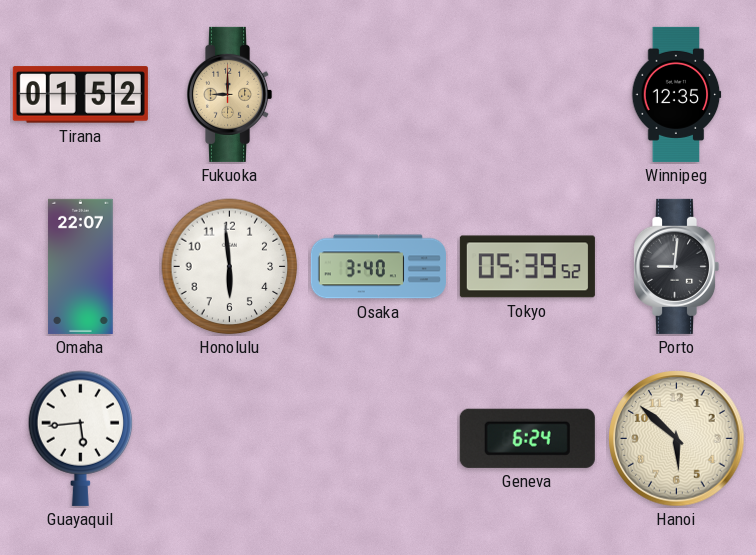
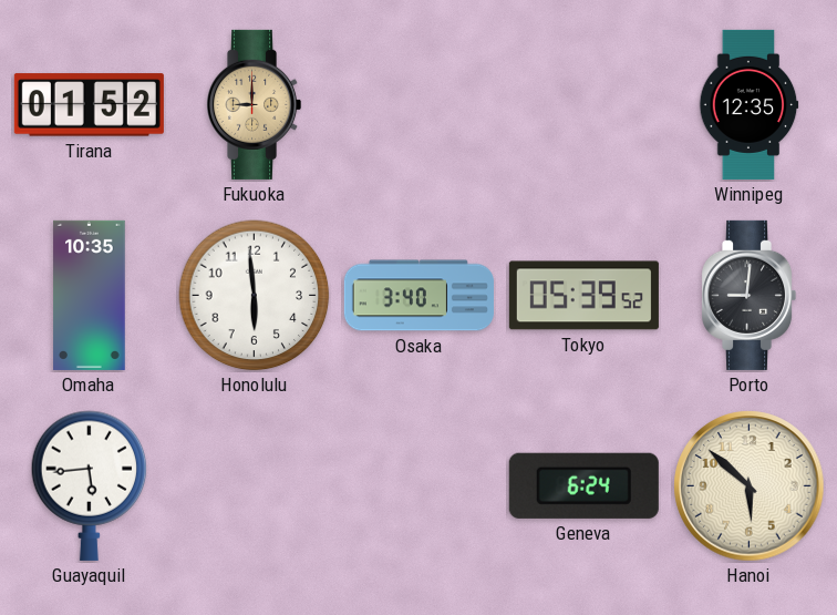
Omaha: 22:07 -> 10:35 (90, 295)
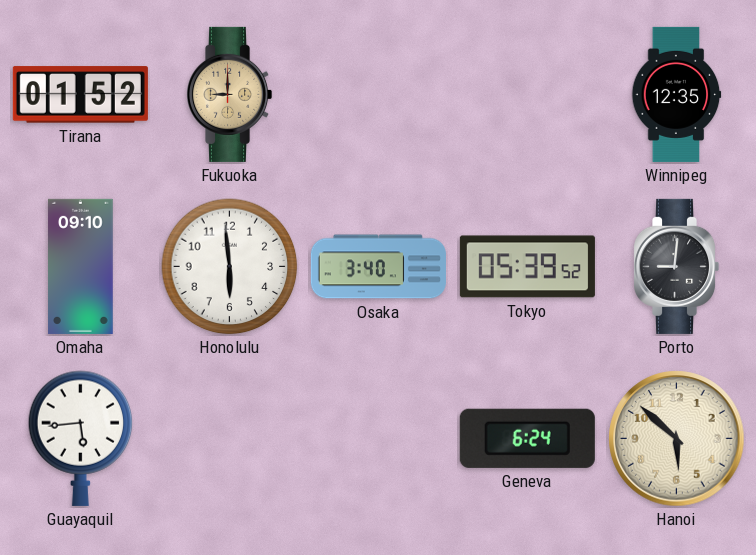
Omaha: 10:35 -> 09:10 (81, 266)
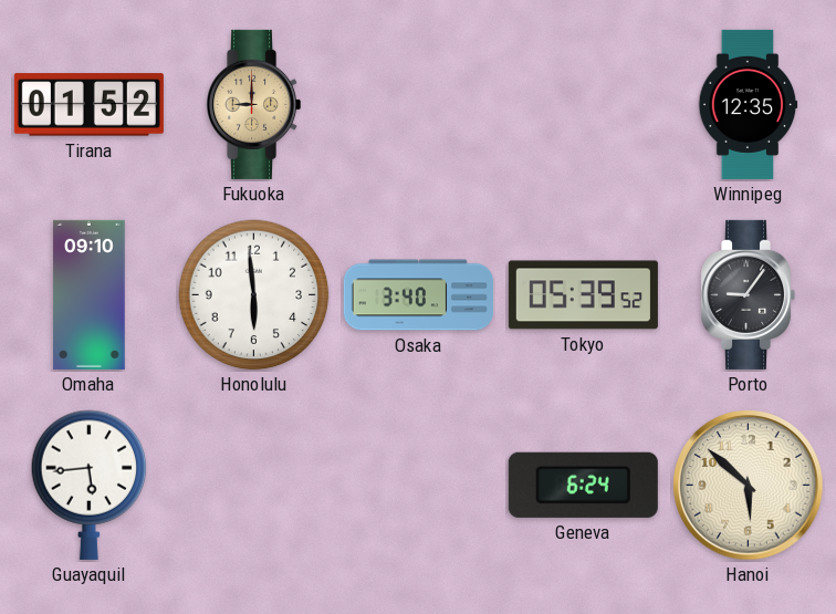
Porto: 9:01 -> 9:06 (749, 294)
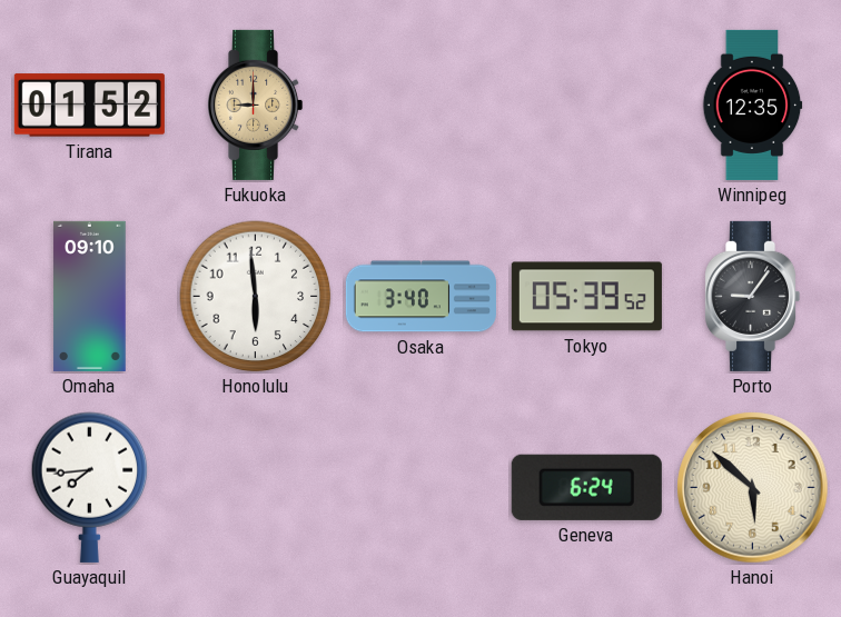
Guayaquil: 5:44 -> 7:44 (90, 487)
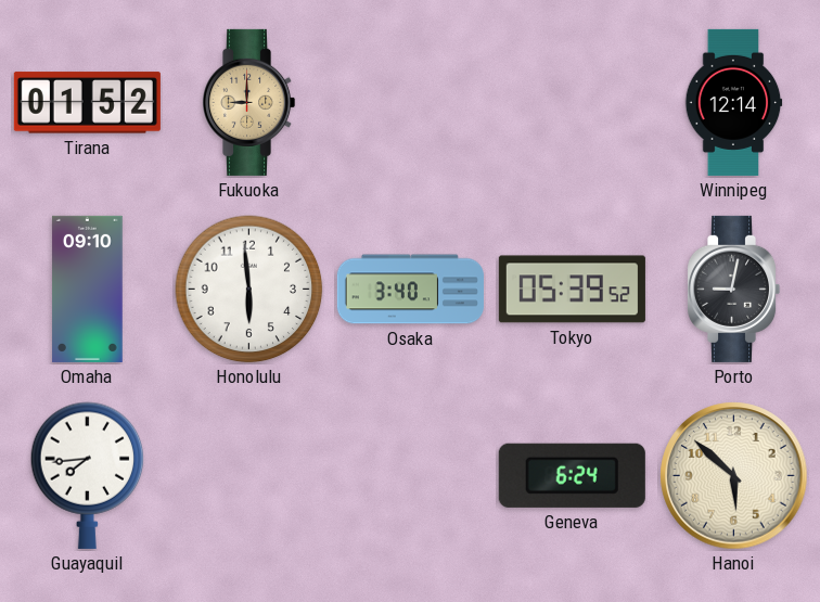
Winnipeg: 12:35 -> 12:14 (733, 102)
Porto: 9:06 -> 9:02 (734, 289)
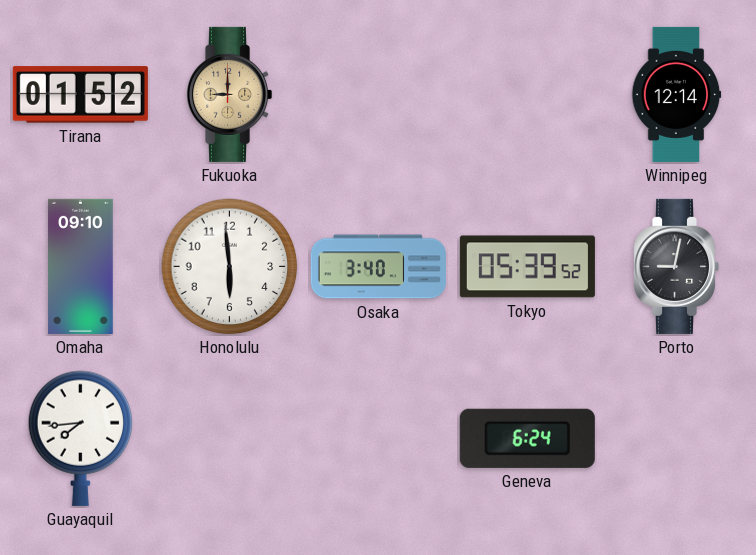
Hanoi: 5:52 -> none (734, 476)
